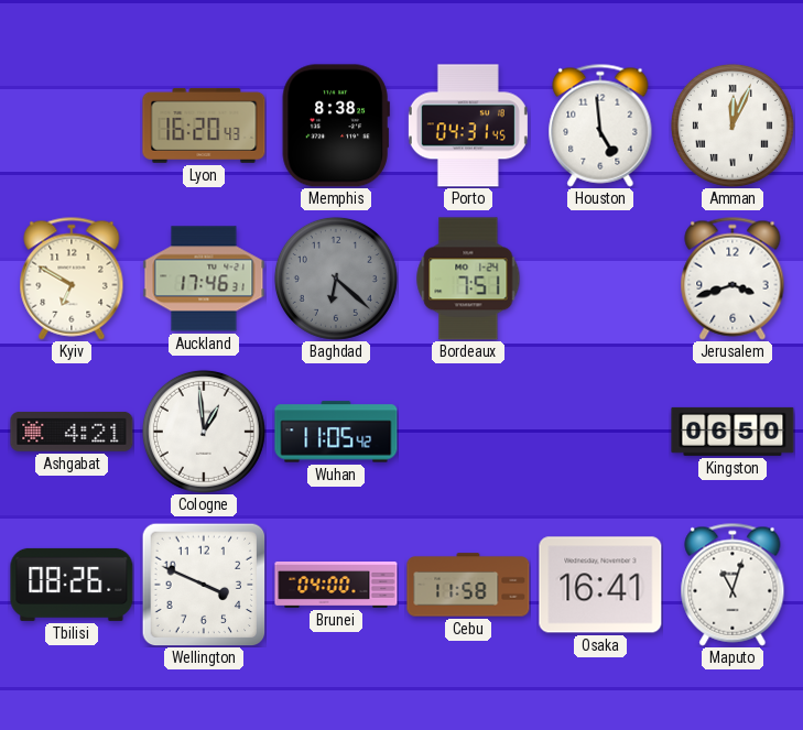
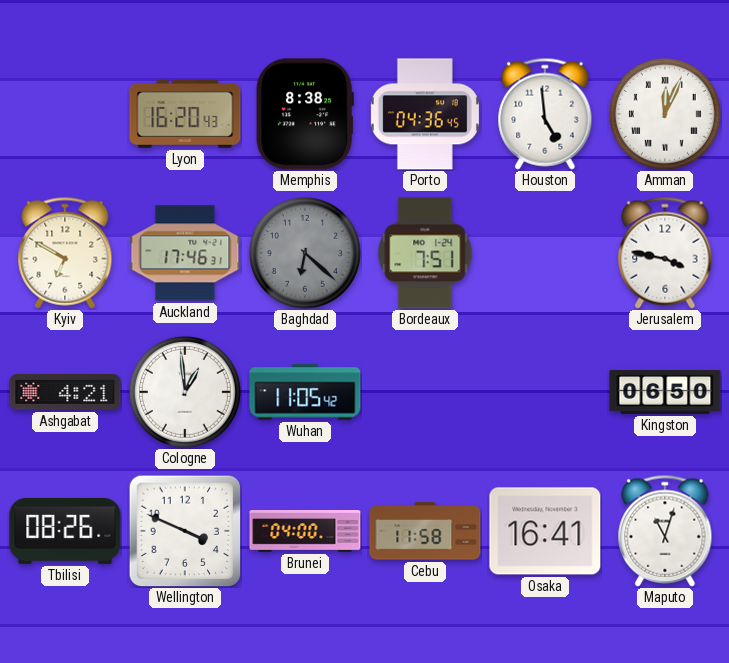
Porto: 04:31 -> 04:36 (425, 114)
Jerusalem: 3:42 -> 3:47 (665, 253)
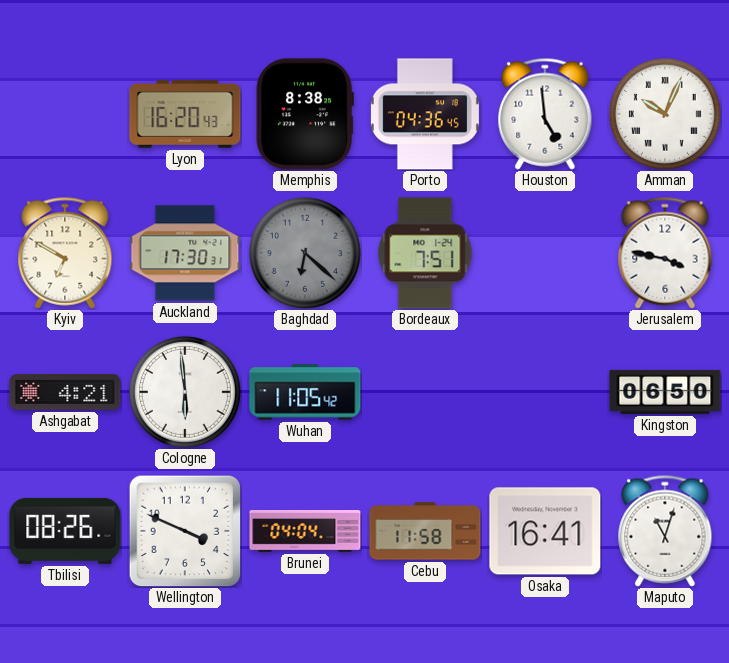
Amman: 12:04 -> 10:04 (665, 114)
Auckland: 17:46 -> 17:30 (185, 253)
Cologne: 12:59 -> 5:59 (185, 392)
Brunei: 04:00 -> 04:04 (305, 532)
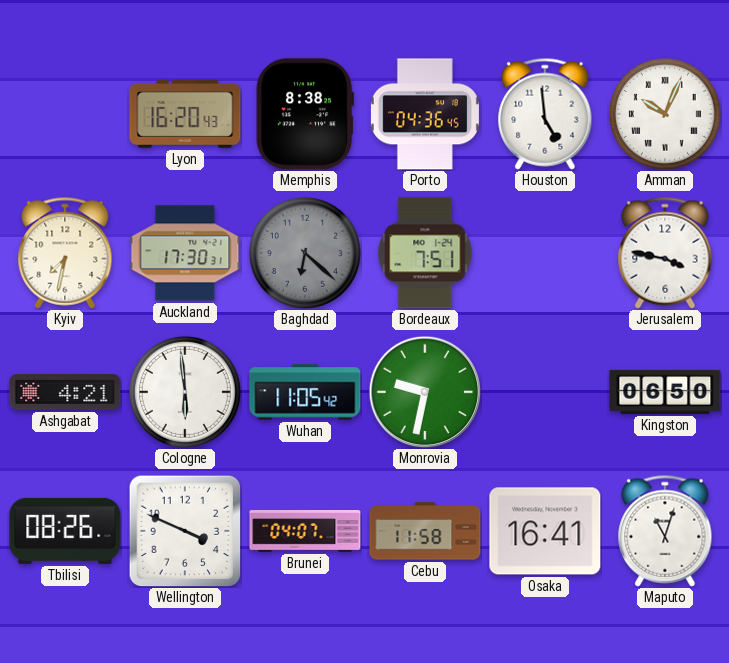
Kyiv: 6:50 -> 7:32 (65, 253)
Monrovia: none -> 9:32 (425, 392)
Brunei: 04:04 -> 04:07 (305, 532)
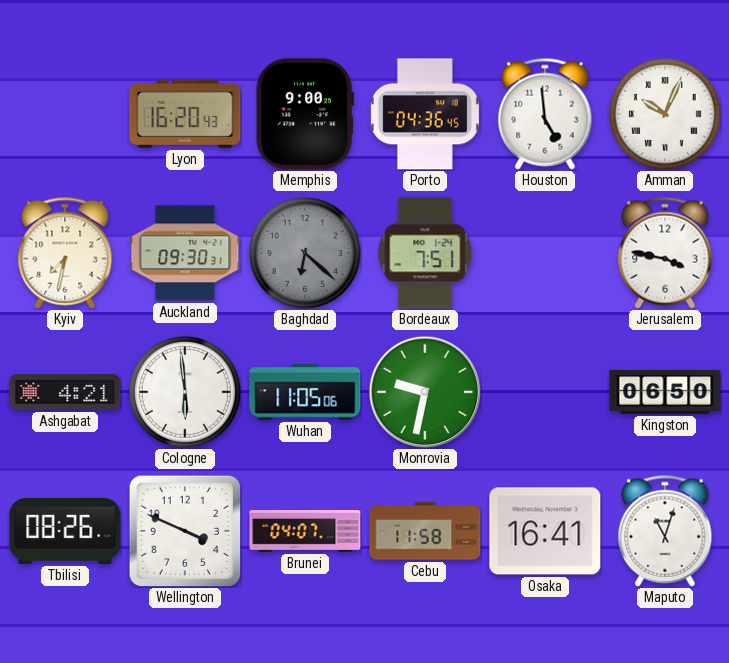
Memphis: 8:38 -> 9:00 (305, 114)
Auckland: 17:30 -> 09:30 (185, 253)
Wuhan: 11:05:42 -> 11:05:06 (305, 392)
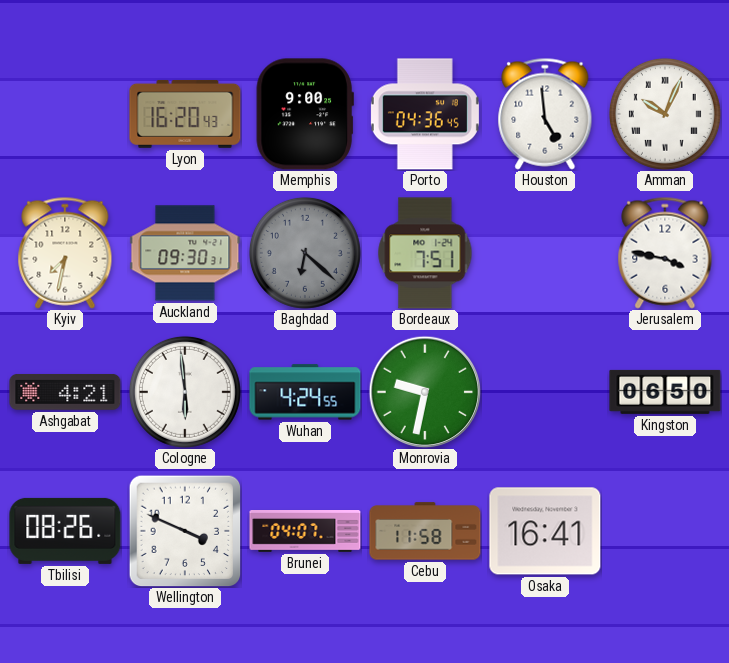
Wuhan: 11:05 -> 4:24 (305, 392)
Maputo: 11:03 -> none (665, 531)
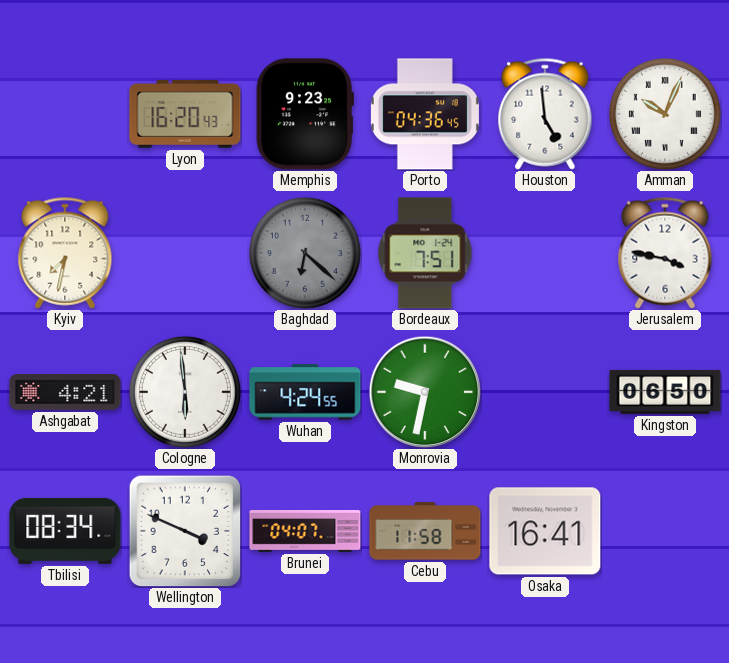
Memphis: 9:00 -> 9:23 (305, 114)
Auckland: 09:30 -> none (185, 253)
Tbilisi: 08:26 -> 08:34 (65, 531)
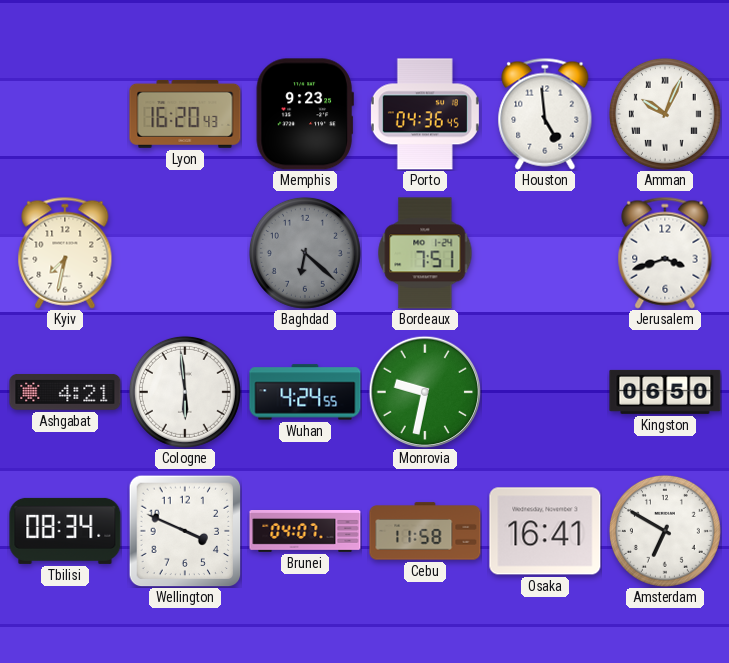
Jerusalem: 3:47 -> 3:42 (665, 253)
Amsterdam: none -> 6:50 (665, 531)
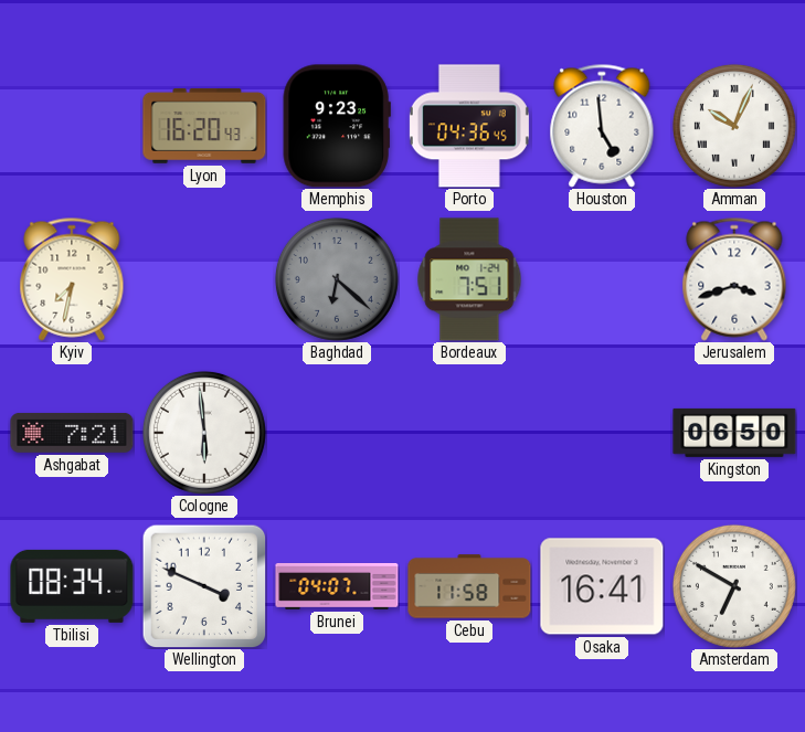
Ashgabat: 4:21 -> 7:21 (72, 433)
Wuhan: 4:24 -> none (305, 392)
Monrovia: 9:32 -> none (425, 392)
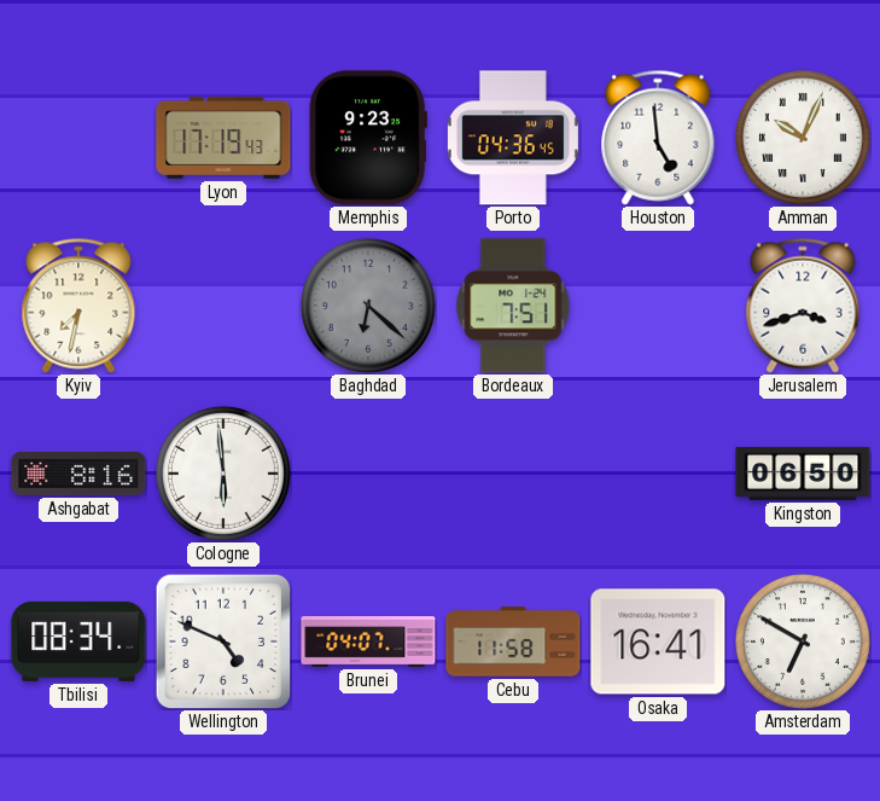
Lyon: 16:20 -> 17:19 (223, 138)
Ashgabat: 7:21 -> 8:16 (78, 474)
Wellington: 3:49 -> 4:49 (223, 642)
